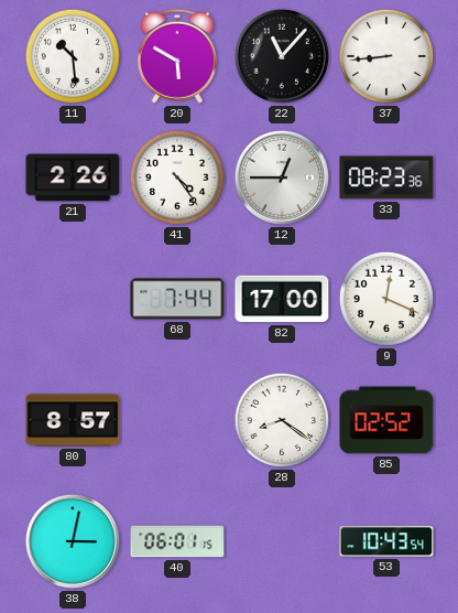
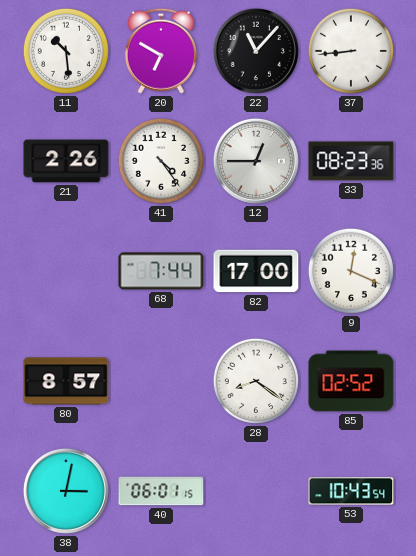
20: 5:50 -> 6:50 (161, 51)
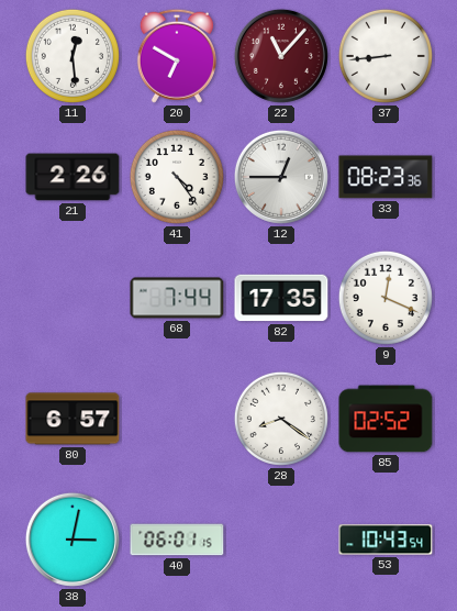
11: 10:29 -> 12:29 (73, 56)
22 dial: black -> burgundy (281, 56)
82: 17:00 -> 17:35 (281, 298)
80: 8:57 -> 6:57 (73, 419)
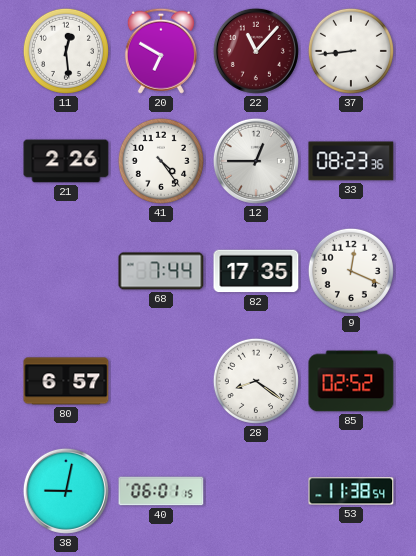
38: 3:02 -> 9:02 (66, 491)
53: 10:43 -> 11:38 (351, 491)
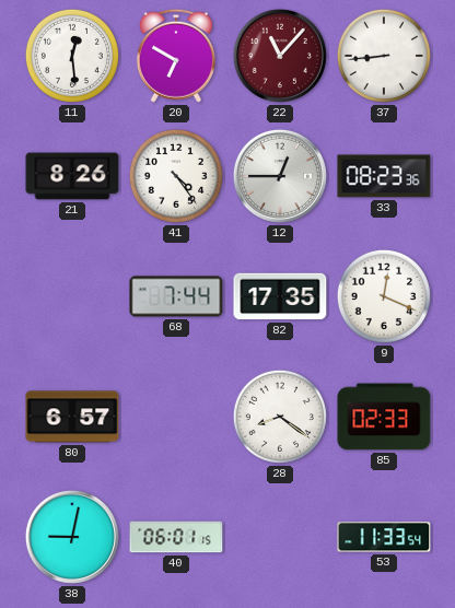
21: 2:26 -> 8:26 (72, 176)
85: 02:52 -> 02:33 (384, 417)
53: 11:38 -> 11:33 (384, 537)
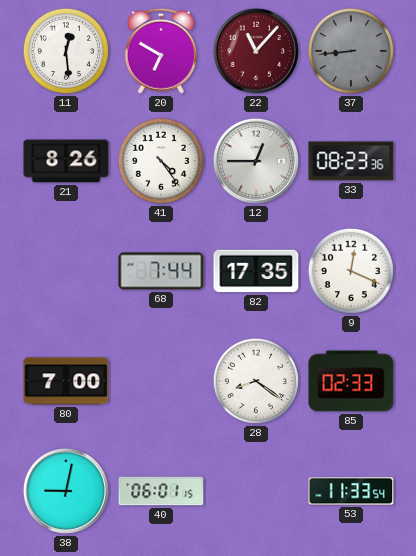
37 dial: white -> grey (351, 51)
80: 6:57 -> 7:00 (66, 381)
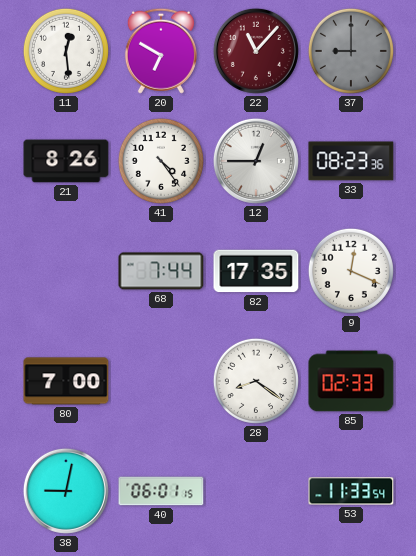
37: 8:44 -> 9:00 (351, 51)
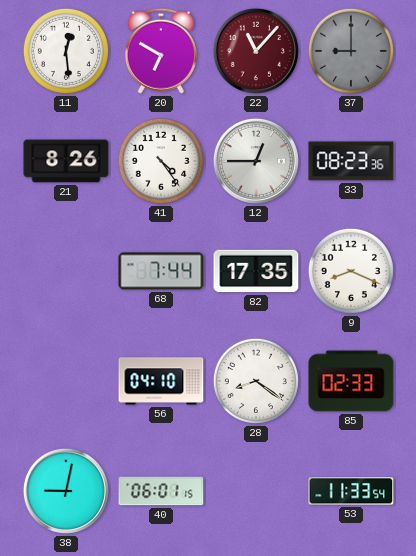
9: 12:19 -> 8:19 (351, 271)
80: 7:00 -> none (66, 381)
56: none -> 04:10 (161, 381)
